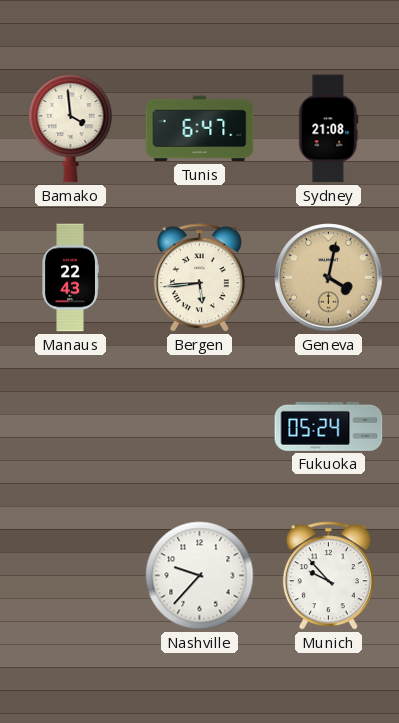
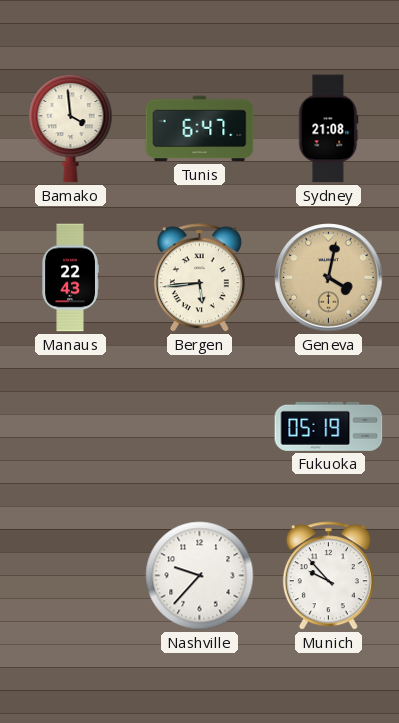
Fukuoka: 05:24 -> 05:19 (329, 426)
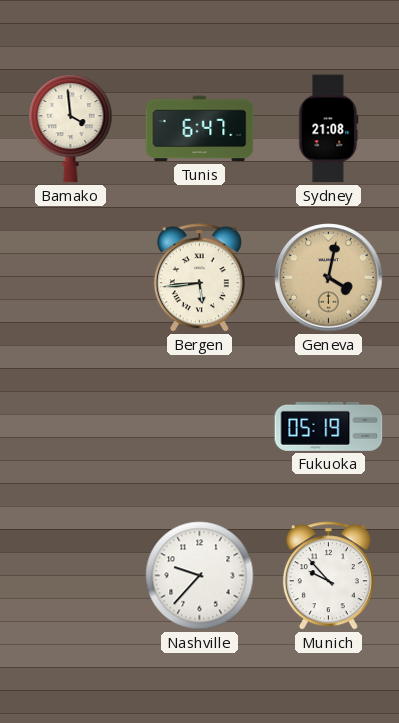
Manaus: 22:43 -> none (70, 278)
